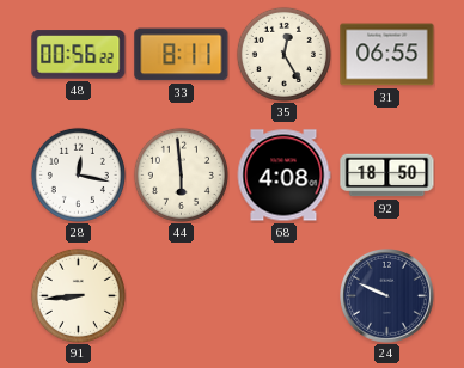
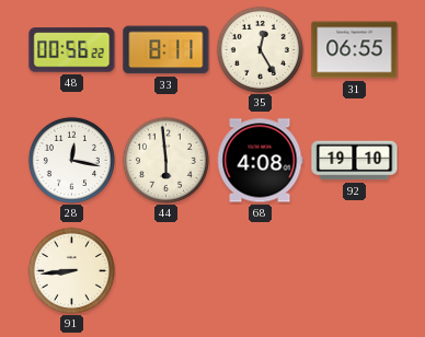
92: 18:50 -> 19:10 (355, 161)
24: 9:49 -> none (387, 296)
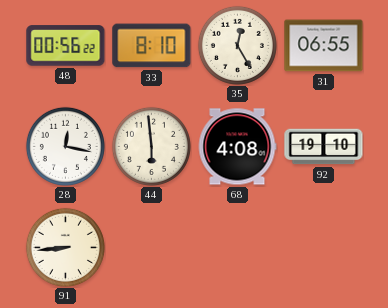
33: 8:11 -> 8:10 (152, 46)
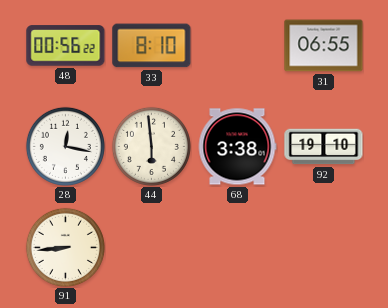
35: 12:25 -> none (237, 45)
68: 4:08 -> 3:38 (237, 147)
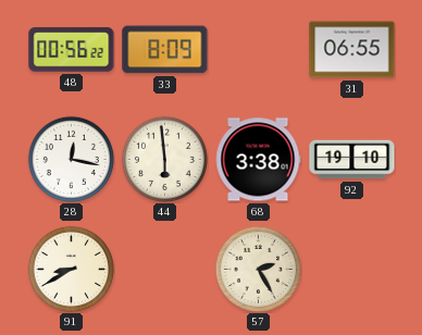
33: 8:10 -> 8:09 (165, 50)
91: 8:44 -> 8:40 (71, 269)
57: none -> 2:25 (258, 269)
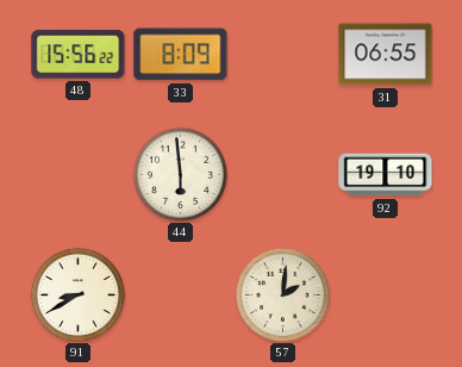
48: 00:56 -> 15:56 (79, 55)
28: 12:17 -> none (71, 159)
68: 3:38 -> none (258, 160)
57: 2:25 -> 2:01 (282, 294)
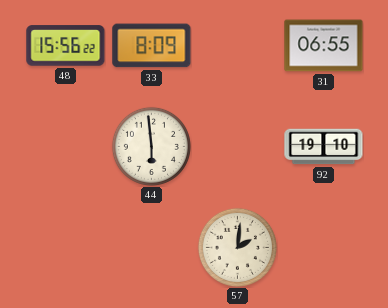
91: 8:40 -> none (77, 294)
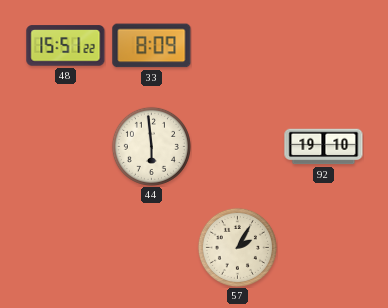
48: 15:56 -> 15:51 (66, 46)
31: 06:55 -> none (324, 46)
57: 2:01 -> 2:05 (237, 247)
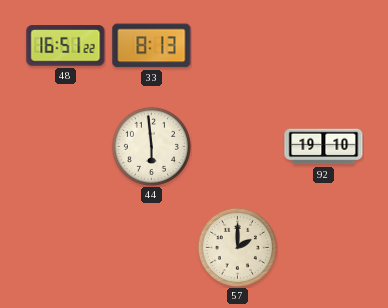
48: 15:51 -> 16:51 (66, 46)
33: 8:09 -> 8:13 (152, 46)
57: 2:05 -> 2:00 (237, 247)
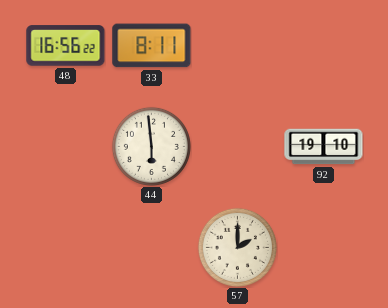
48: 16:51 -> 16:56 (66, 46)
33: 8:13 -> 8:11 (152, 46)
